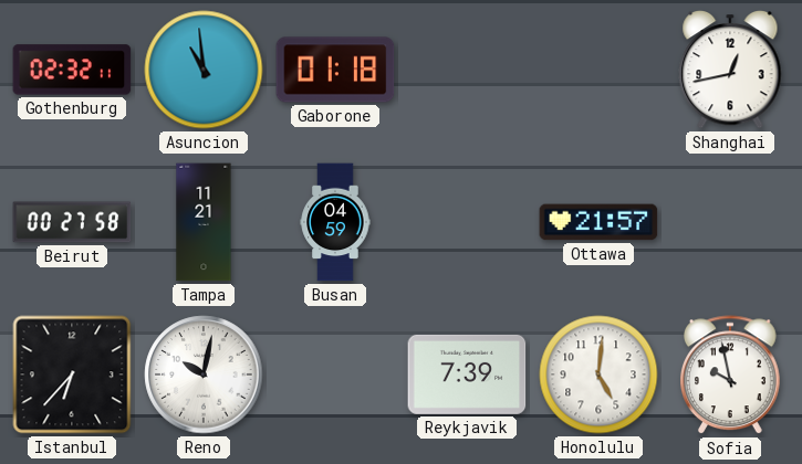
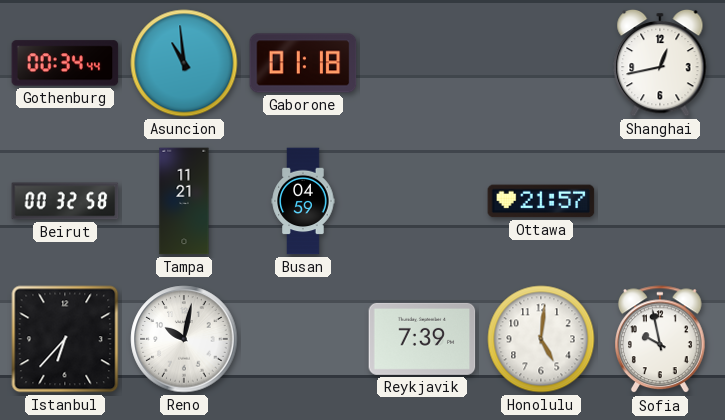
Gothenburg: 02:32 -> 00:34 (65, 63)
Beirut: 00:27 -> 00:32 (65, 201)
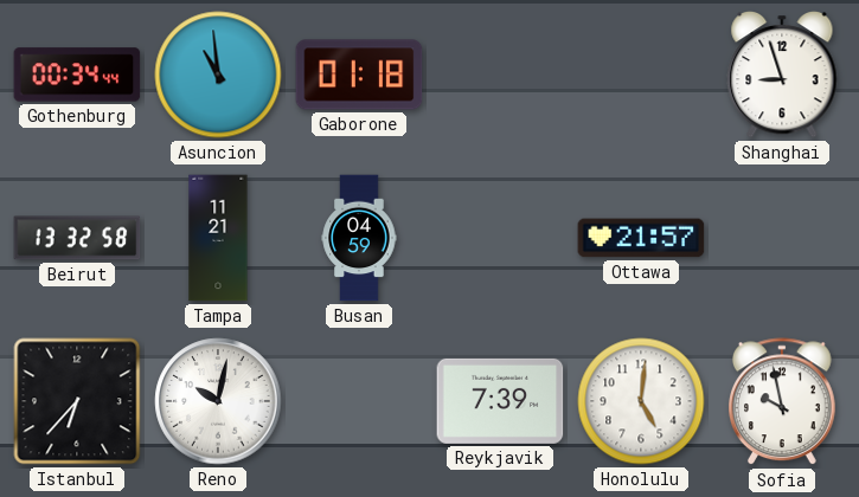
Shanghai: 12:43 -> 8:57 (782, 75)
Beirut: 00:32 -> 13:32 (77, 238)
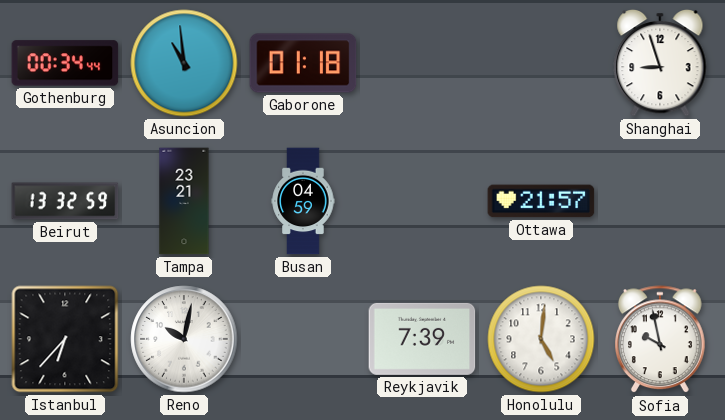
Beirut: 13:32:58 -> 13:32:59 (65, 201)
Tampa: 11:21 -> 23:21 (184, 201)
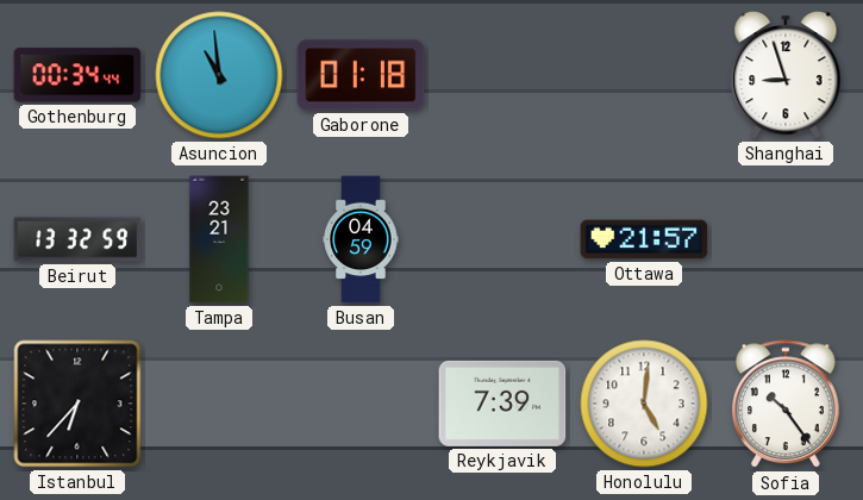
Reno: 10:02 -> none (184, 339)
Sofia: 9:58 -> 10:24 (787, 405)
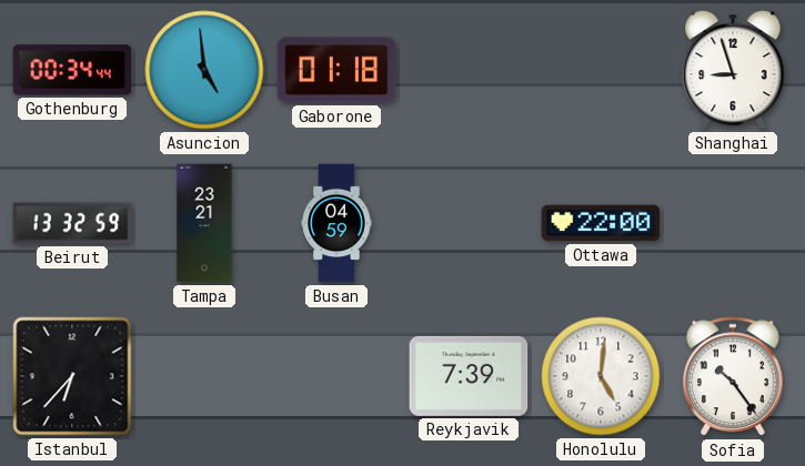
Asuncion: 10:59 -> 4:59 (204, 70)
Ottawa: 21:57 -> 22:00 (601, 223)
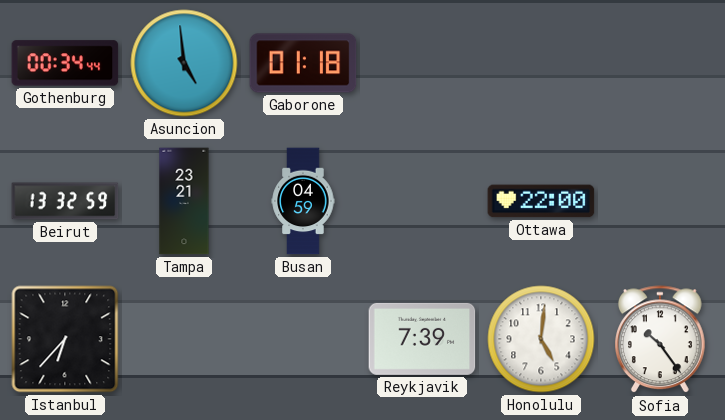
Shanghai: 8:57 -> none (733, 70)
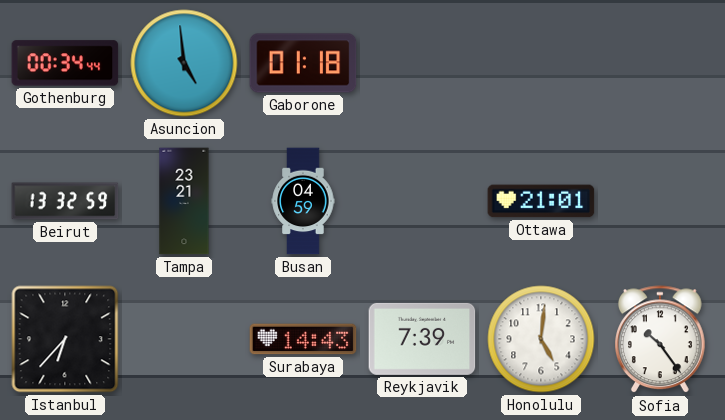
Ottawa: 22:00 -> 21:01 (541, 201)
Surabaya: none -> 14:43 (303, 339)
